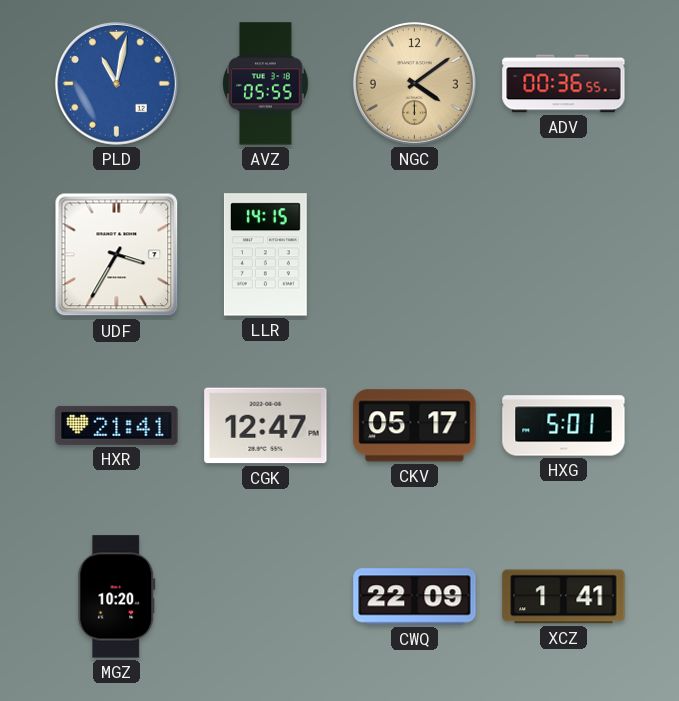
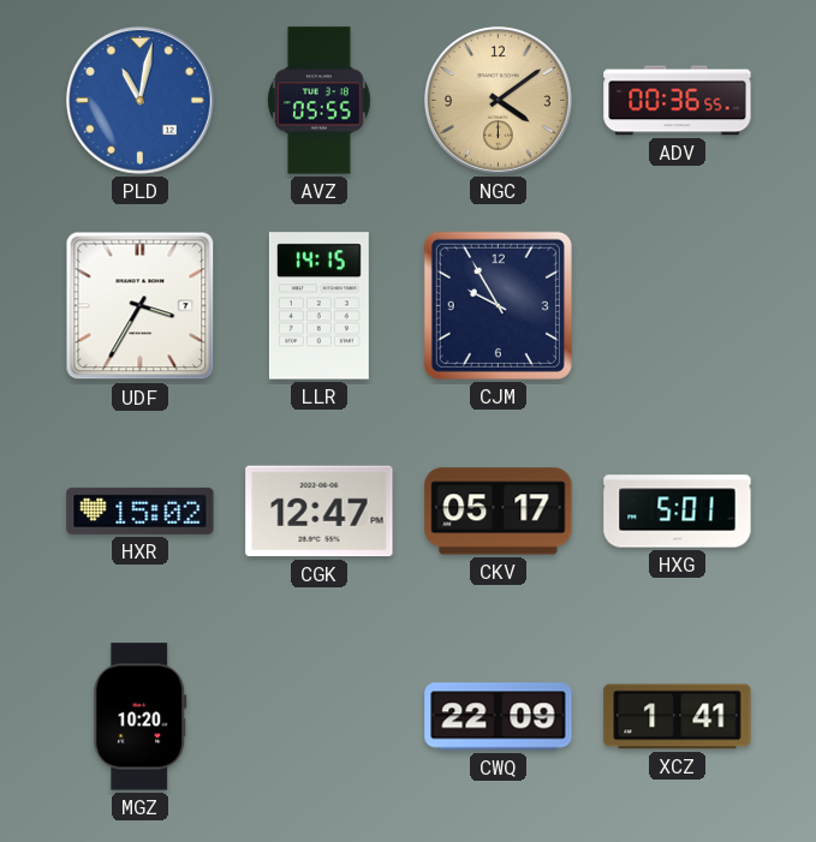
CJM: none -> 9:55 (498, 305)
HXR: 21:41 -> 15:02 (141, 510)
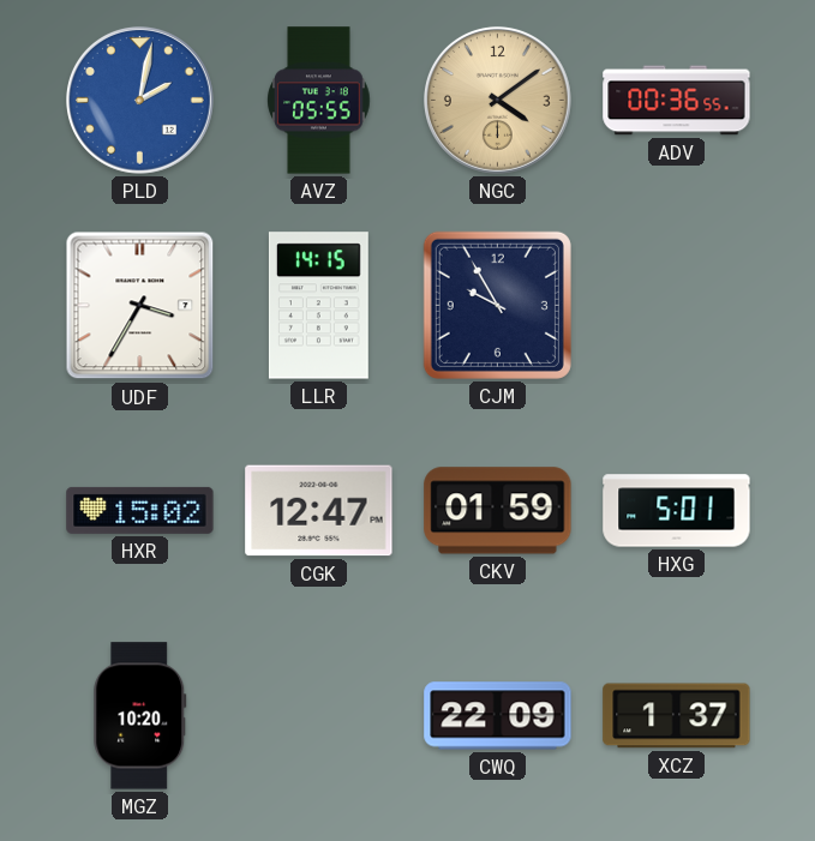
PLD: 11:02 -> 2:02 (139, 100)
CKV: 05:17 -> 01:59 (498, 511)
XCZ: 1:41 -> 1:37 (677, 716)
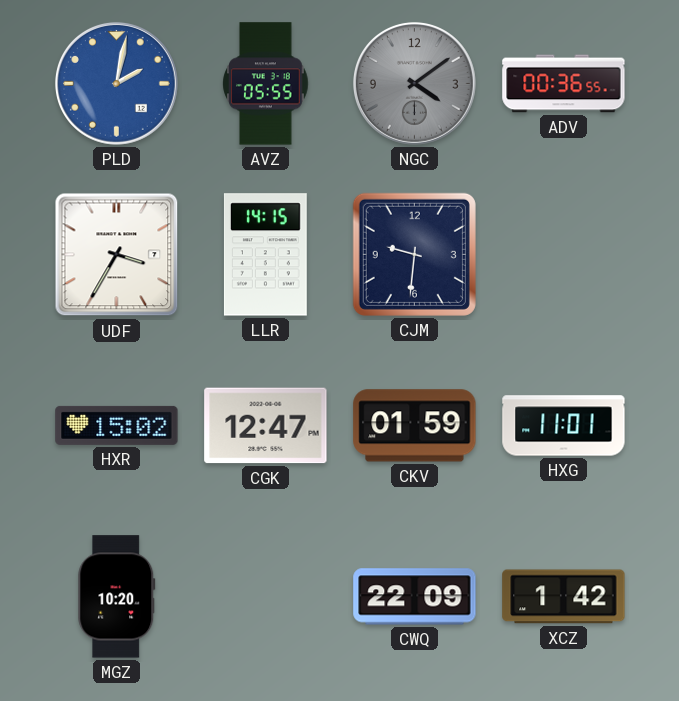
NGC dial: champagne -> grey (414, 83)
CJM: 9:55 -> 9:31 (414, 254)
HXG: 5:01 -> 11:01 (564, 426)
XCZ: 1:37 -> 1:42 (564, 597)
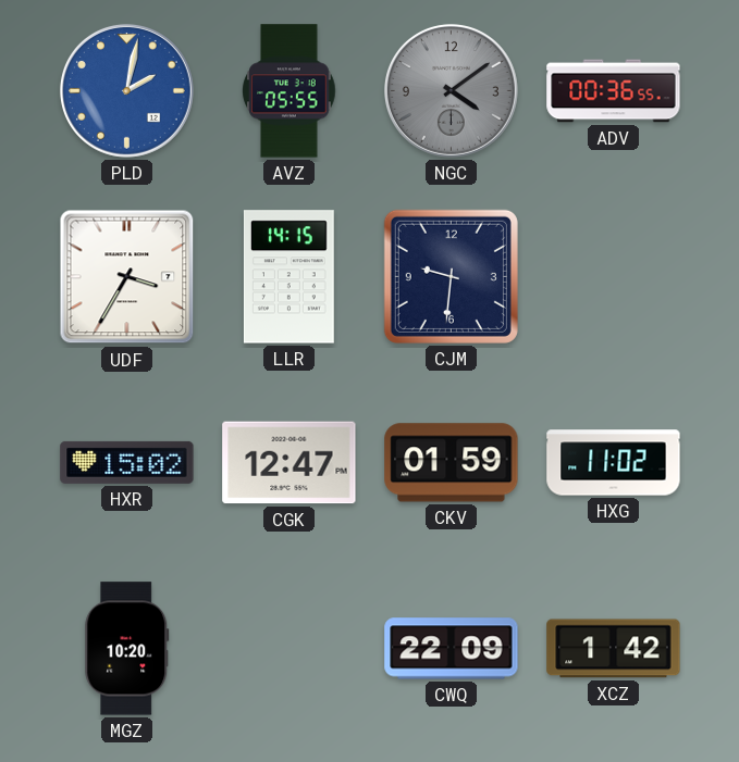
HXG: 11:01 -> 11:02 (614, 463)
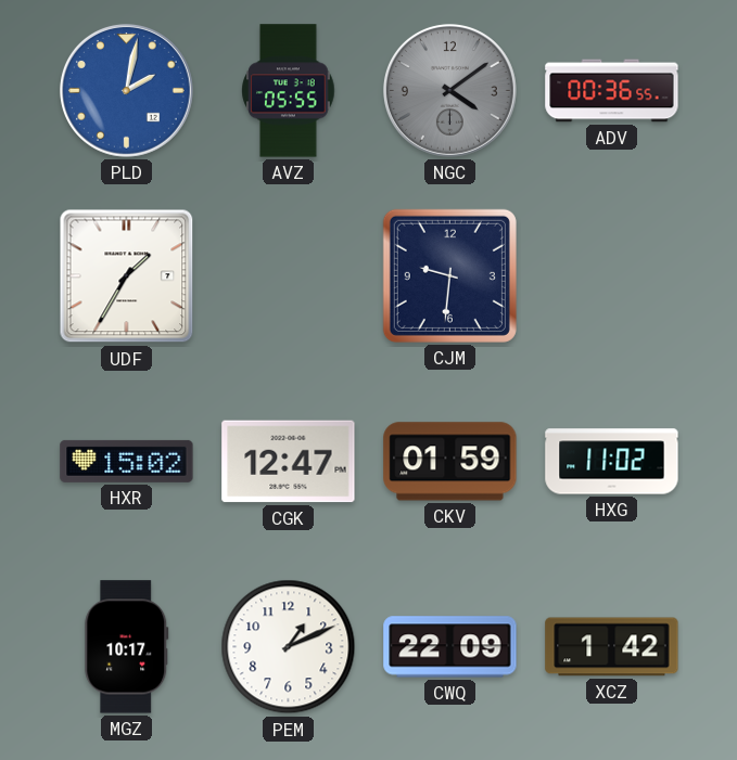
UDF: 3:35 -> 1:35 (127, 276)
LLR: 14:15 -> none (288, 277)
MGZ: 10:20 -> 10:17 (127, 647)
PEM: none -> 1:11 (289, 647)
